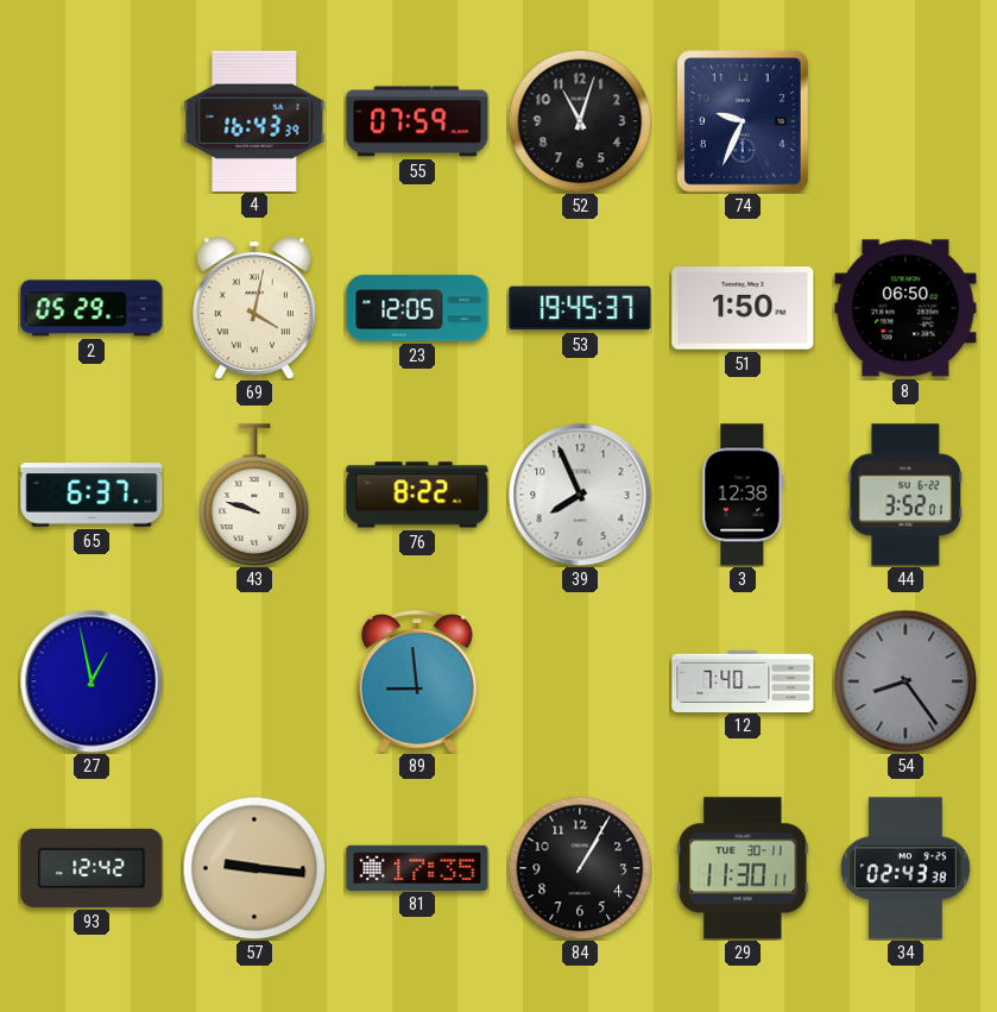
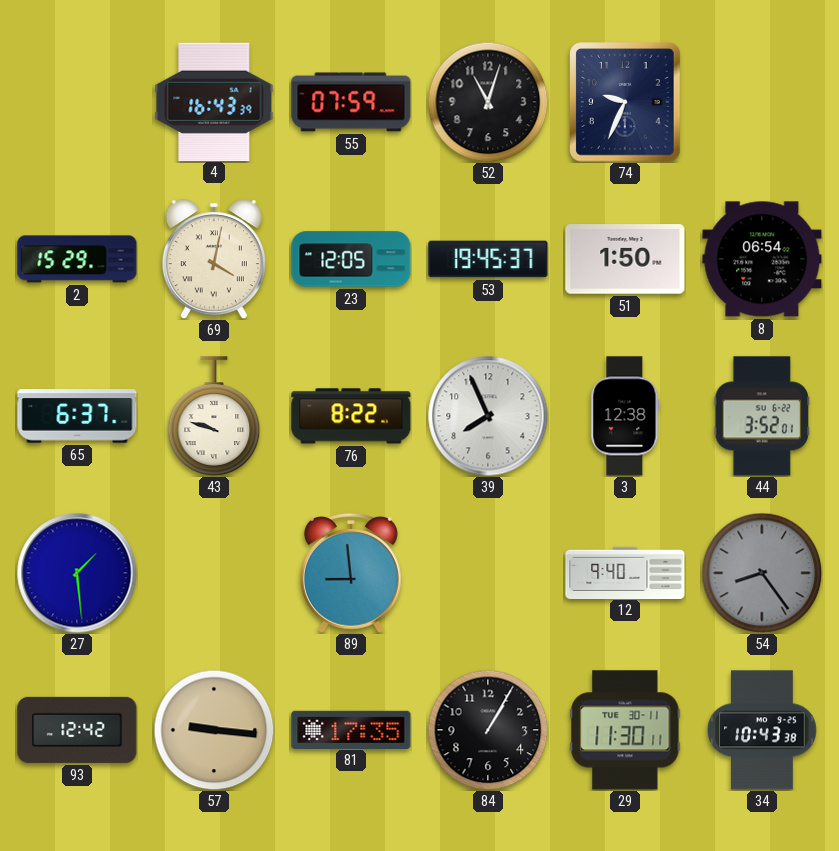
2: 05:29 -> 15:29 (77, 259)
8: 06:50 -> 06:54 (762, 259)
27: 12:58 -> 1:29 (77, 573)
12: 7:40 -> 9:40 (625, 572)
34: 02:43 -> 10:43 (762, 730)
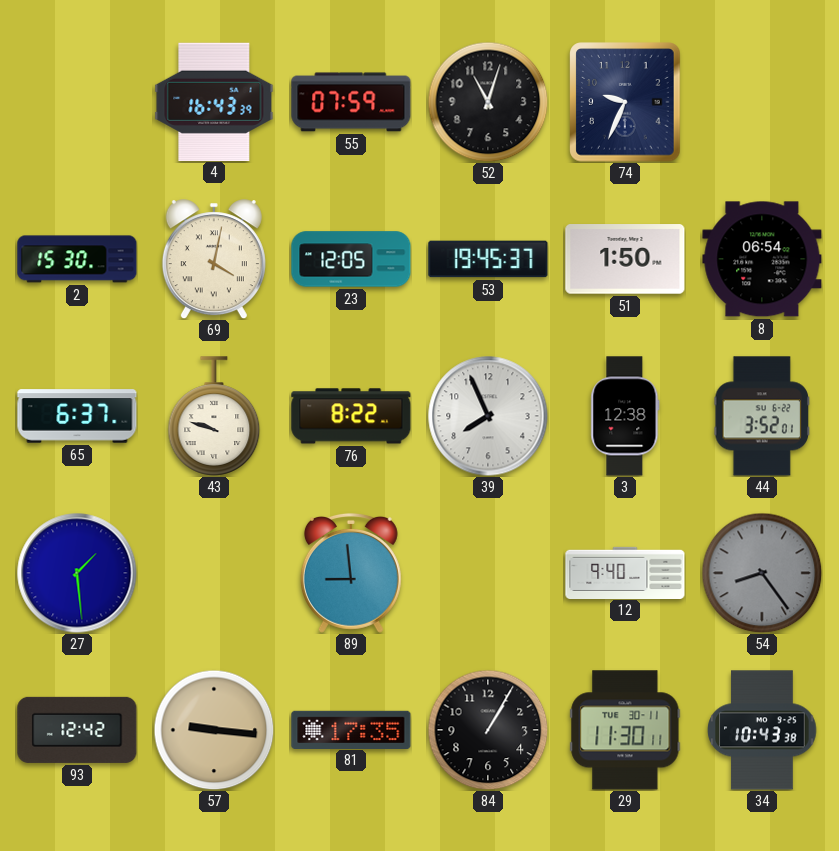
2: 15:29 -> 15:30 (77, 259)
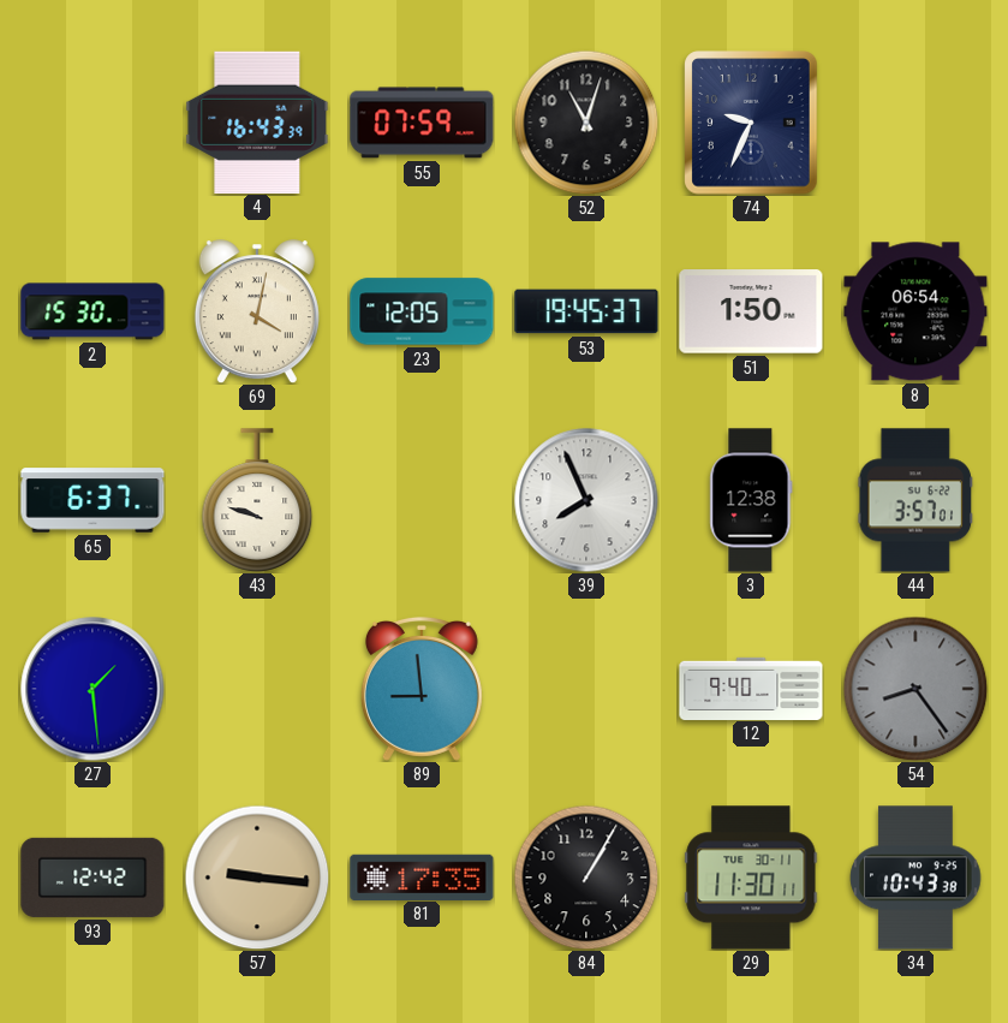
76: 8:22 -> none (351, 416)
44: 3:52 -> 3:57 (914, 500)
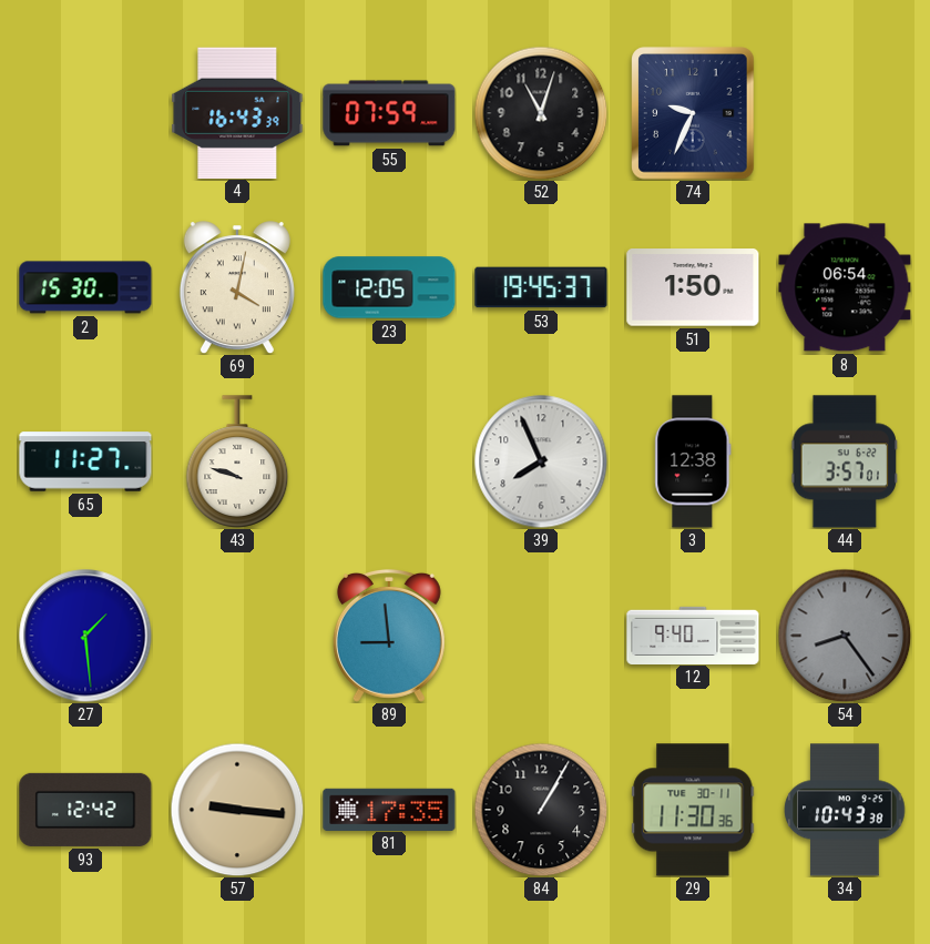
65: 6:37 -> 11:27 (85, 461)
29: 11:30:11 -> 11:30:36 (693, 810)
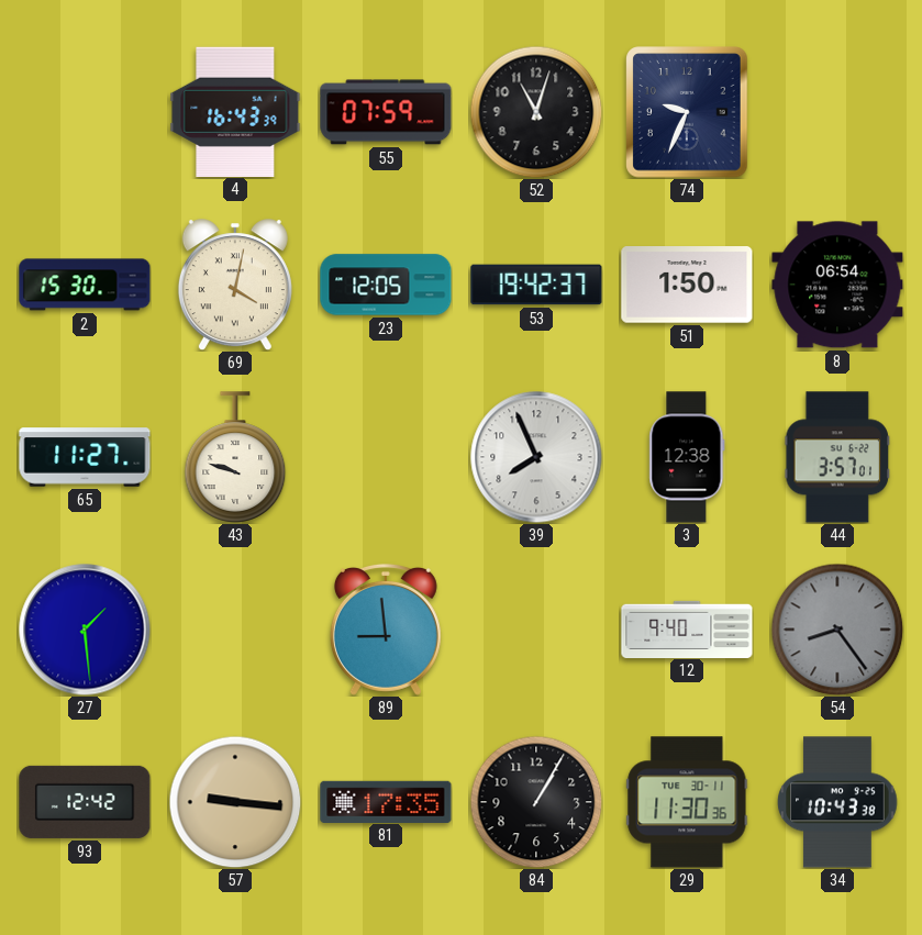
53: 19:45 -> 19:42 (536, 285)
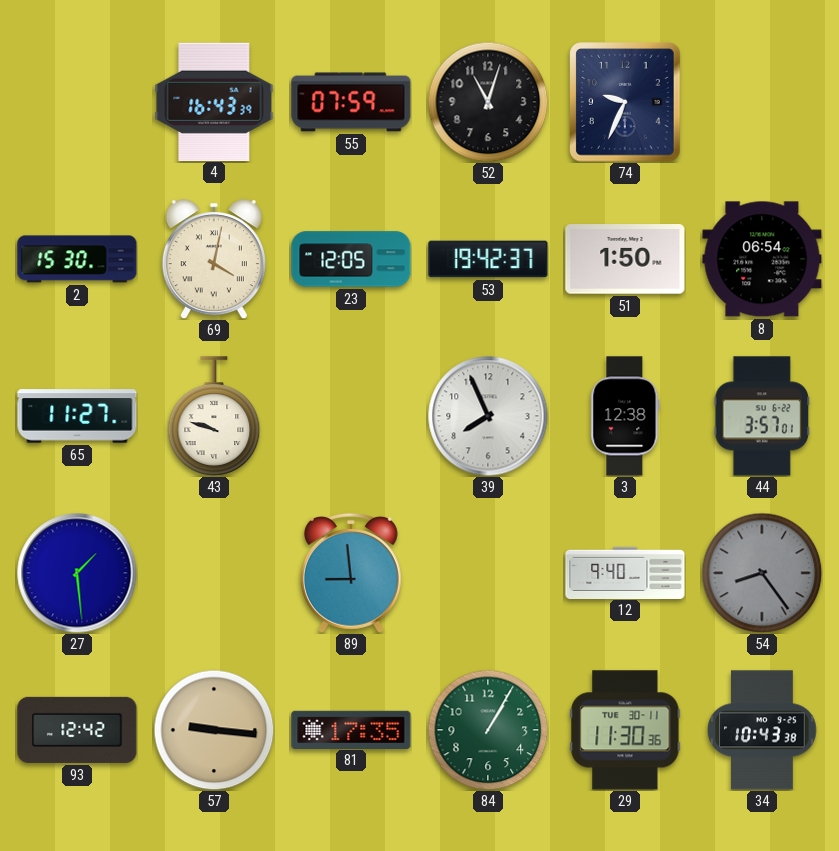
84 dial: black -> green (488, 730)
